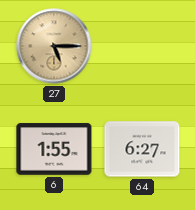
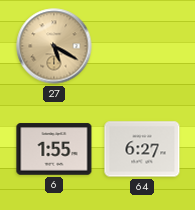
27: 5:15 -> 5:20 (54, 46)
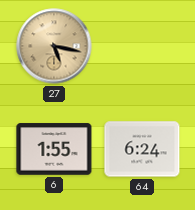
27: 5:20 -> 5:17 (54, 46)
64: 6:27 -> 6:24 (142, 149)
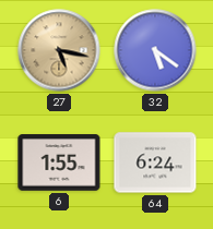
32: none -> 5:21 (155, 50)
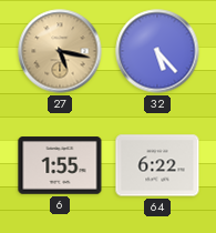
32: 5:21 -> 5:23 (157, 51)
64: 6:24 -> 6:22 (157, 165)
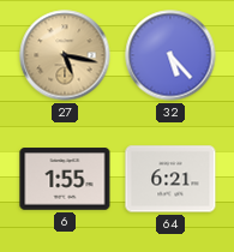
64: 6:22 -> 6:21 (170, 179)
